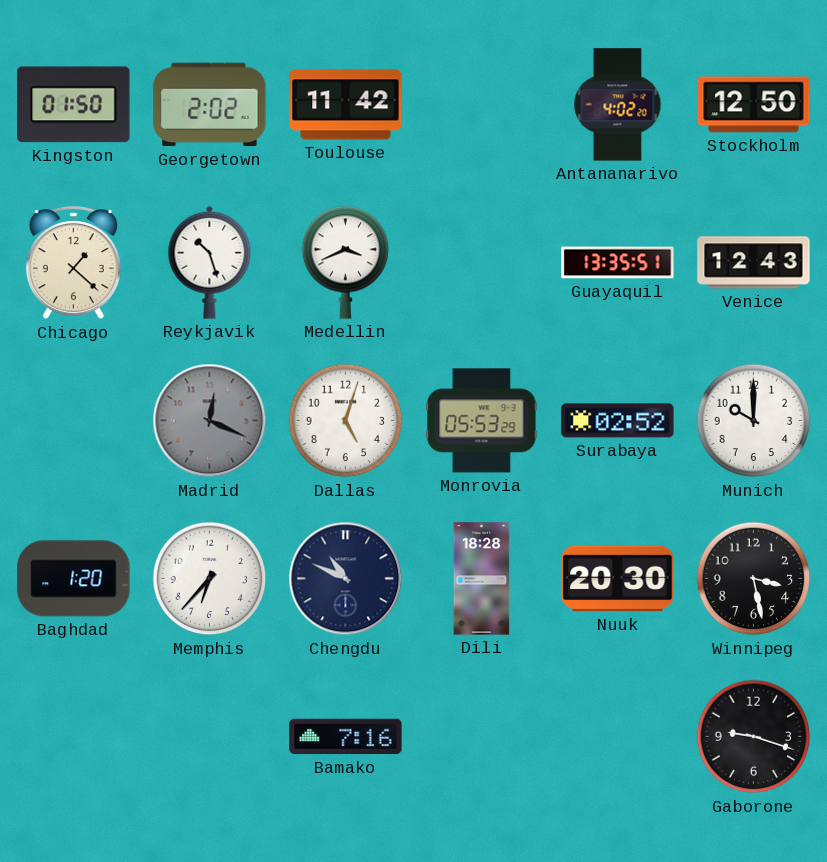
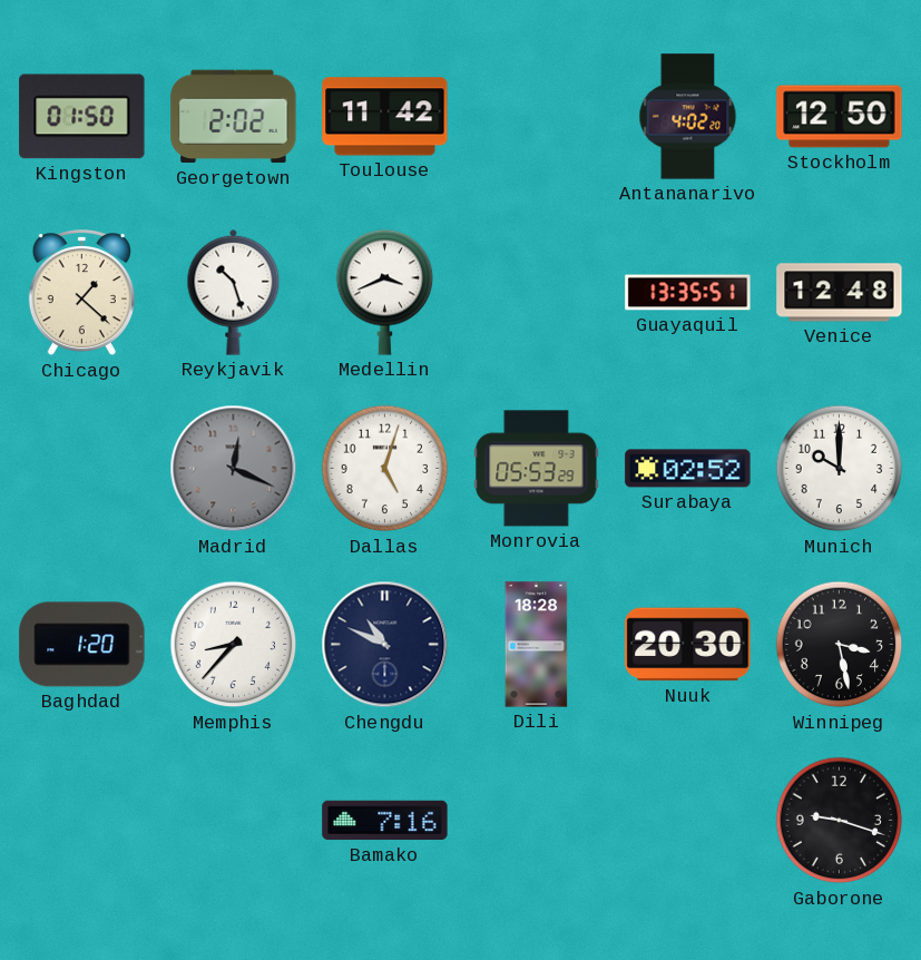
Venice: 12:43 -> 12:48 (840, 293)
Memphis: 6:37 -> 8:37 (234, 645)
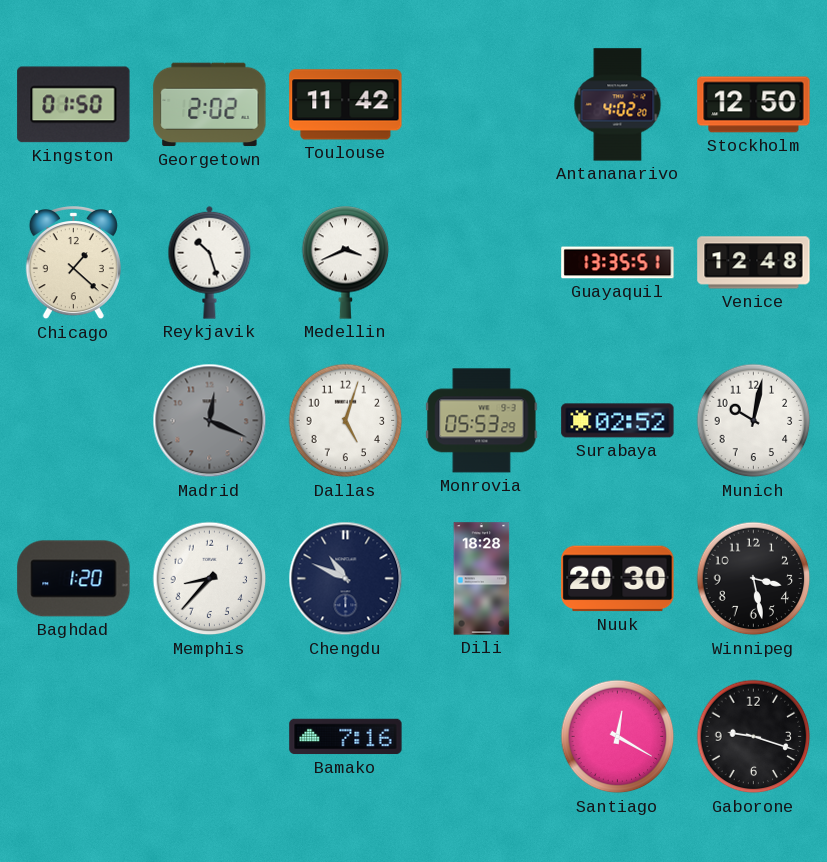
Munich: 10:00 -> 10:02 (754, 421)
Santiago: none -> 12:20 (618, 737)
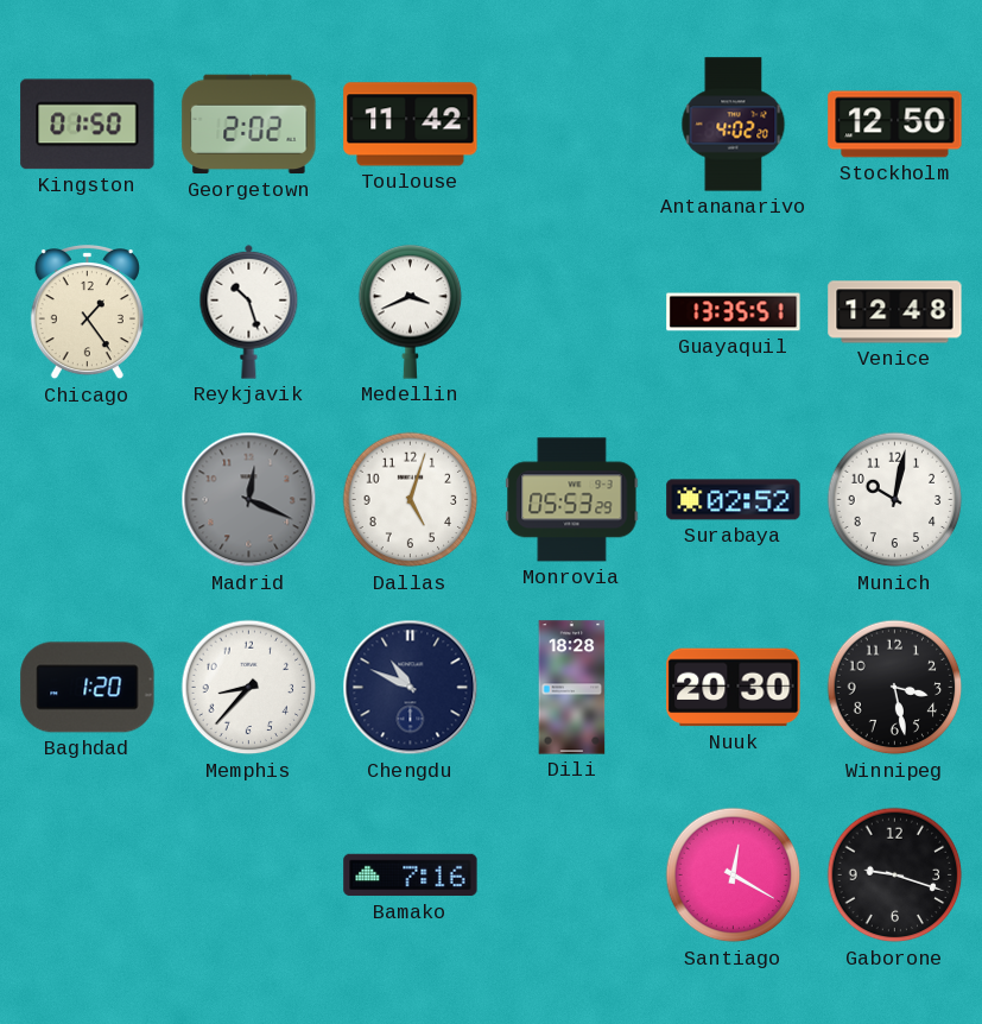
Chicago: 1:22 -> 1:24 (87, 314)
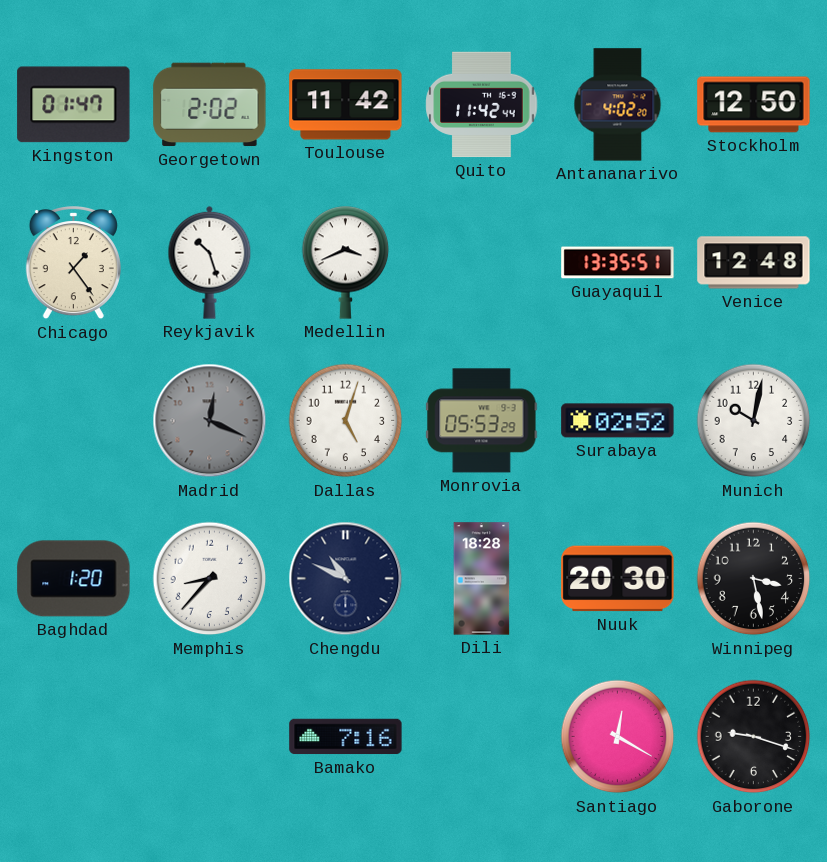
Kingston: 01:50 -> 01:47 (74, 105)
Quito: none -> 11:42 (482, 105)
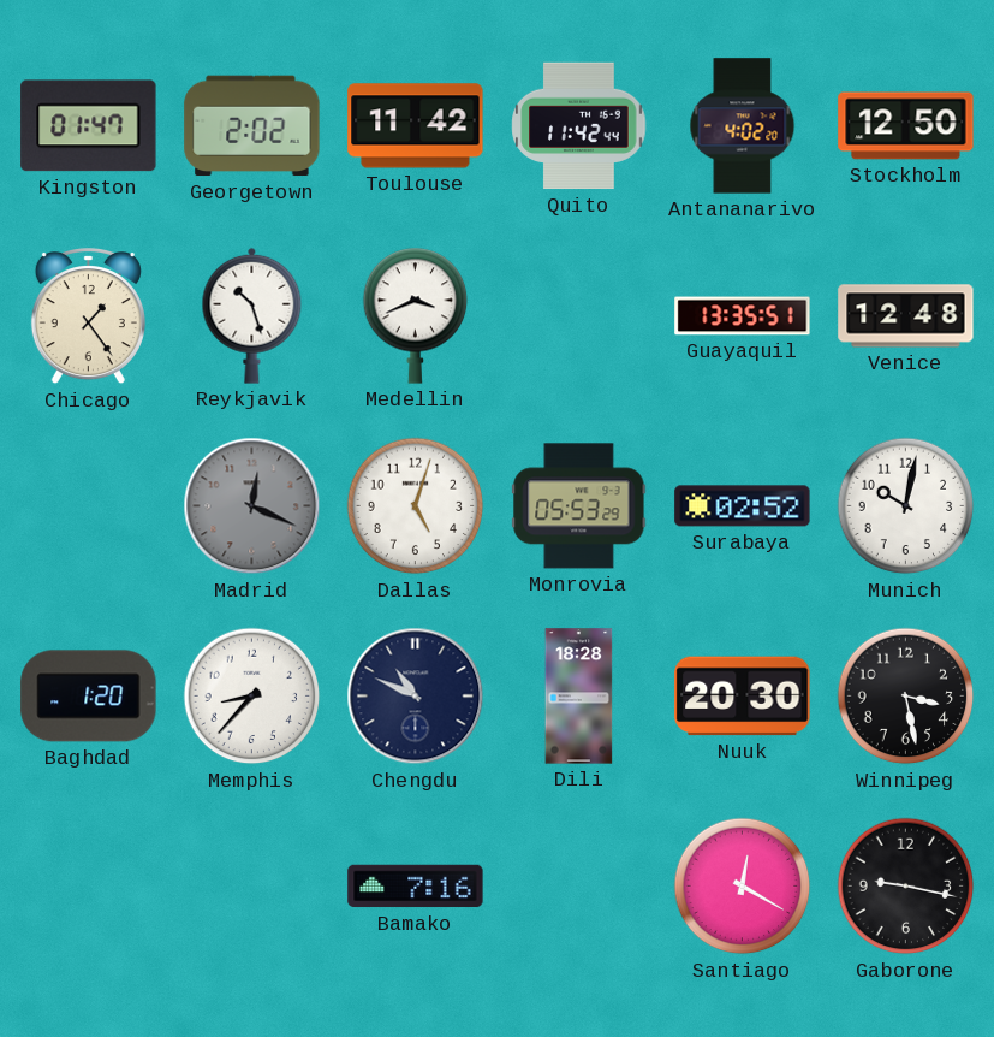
Gaborone: 9:18 -> 9:17 (906, 887)
